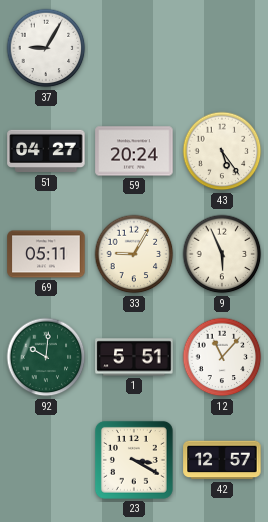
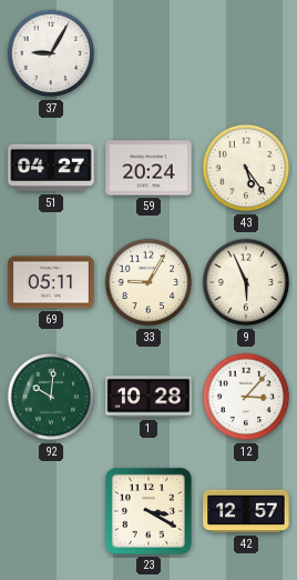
1: 5:51 -> 10:28 (148, 397)
12: 11:07 -> 3:07 (246, 397)
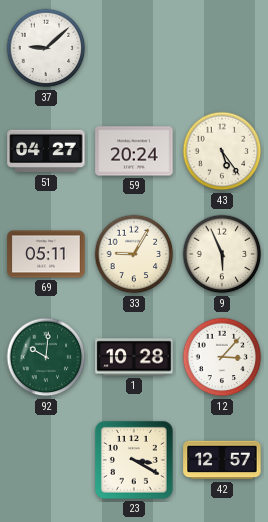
37: 9:05 -> 9:08 (46, 48)
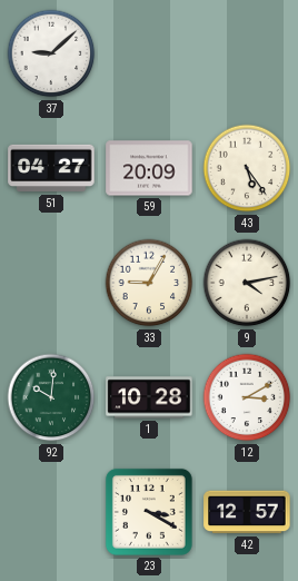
59: 20:24 -> 20:09 (149, 168)
69: 05:11 -> none (46, 254)
9: 5:56 -> 4:13 (247, 283)
12: 3:07 -> 3:10 (247, 397)
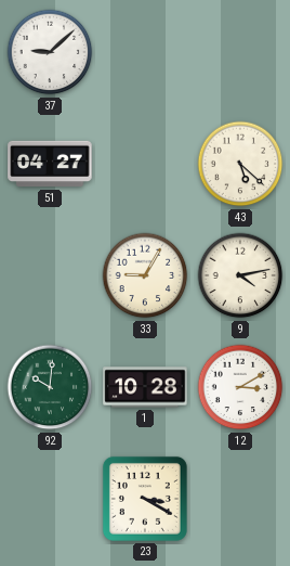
59: 20:09 -> none (149, 168)
43: 5:24 -> 5:22 (240, 164)
42: 12:57 -> none (247, 512)
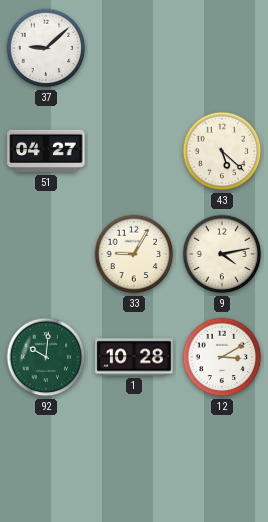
23: 3:20 -> none (145, 499)
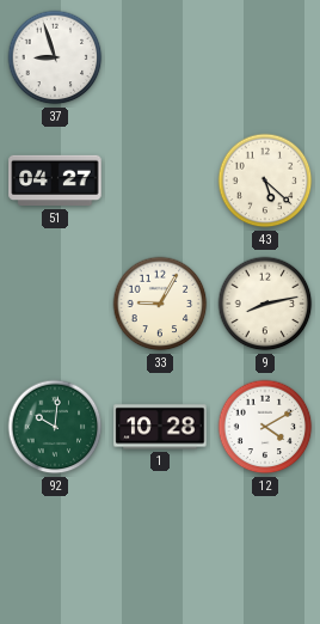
37: 9:08 -> 8:57 (55, 57)
9: 4:13 -> 8:13 (265, 304)
12: 3:10 -> 4:10 (265, 427)
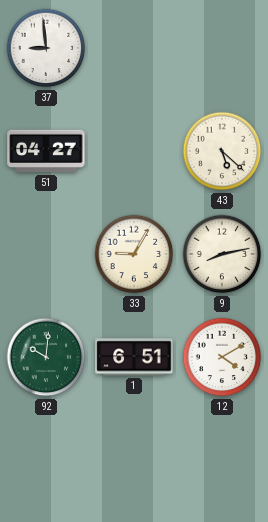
37: 8:57 -> 8:59 (46, 48)
1: 10:28 -> 6:51 (134, 357)
